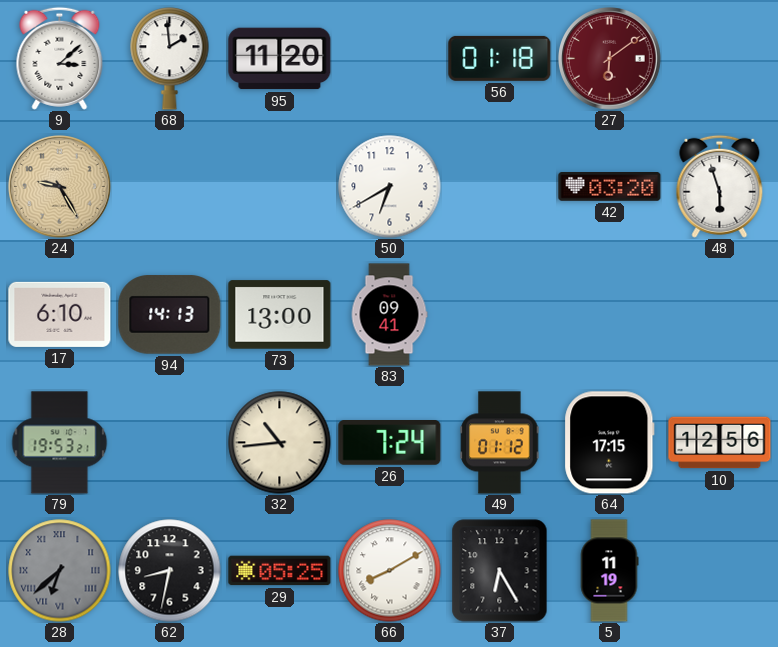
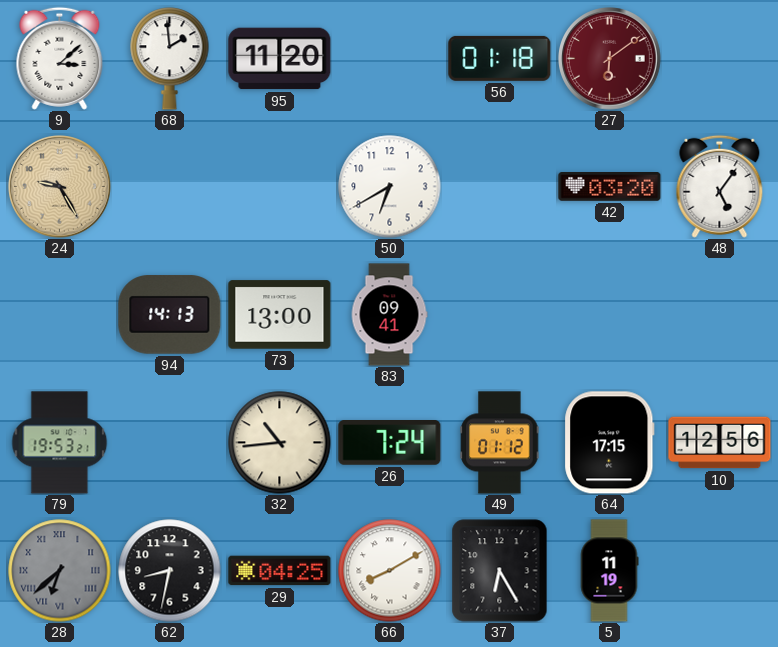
48: 5:57 -> 5:06 (720, 186)
17: 6:10 -> none (60, 314)
29: 05:25 -> 04:25 (280, 571)
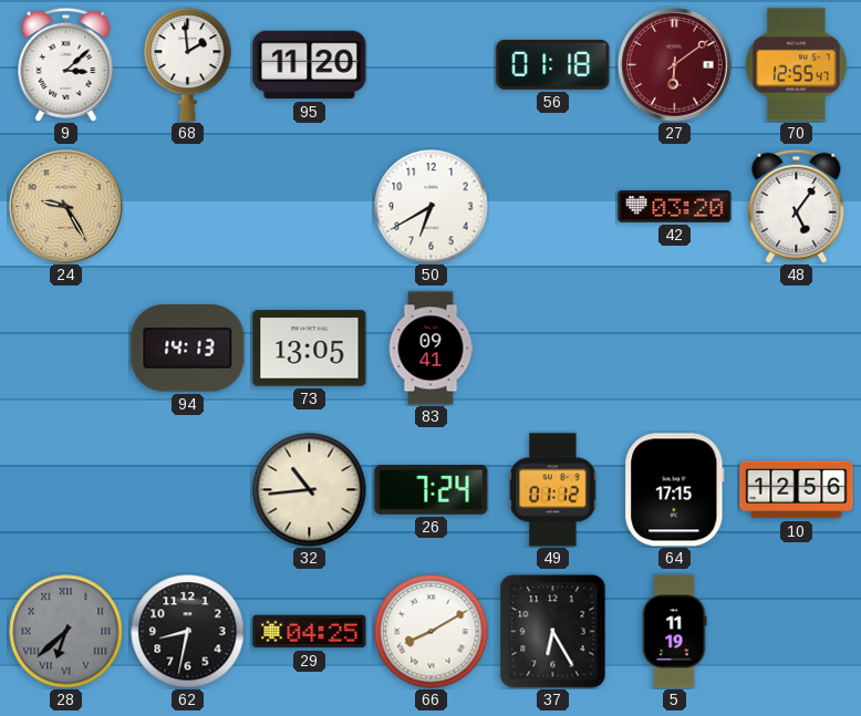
70: none -> 12:55 (797, 65)
73: 13:00 -> 13:05 (310, 349)
79: 19:53 -> none (60, 443)
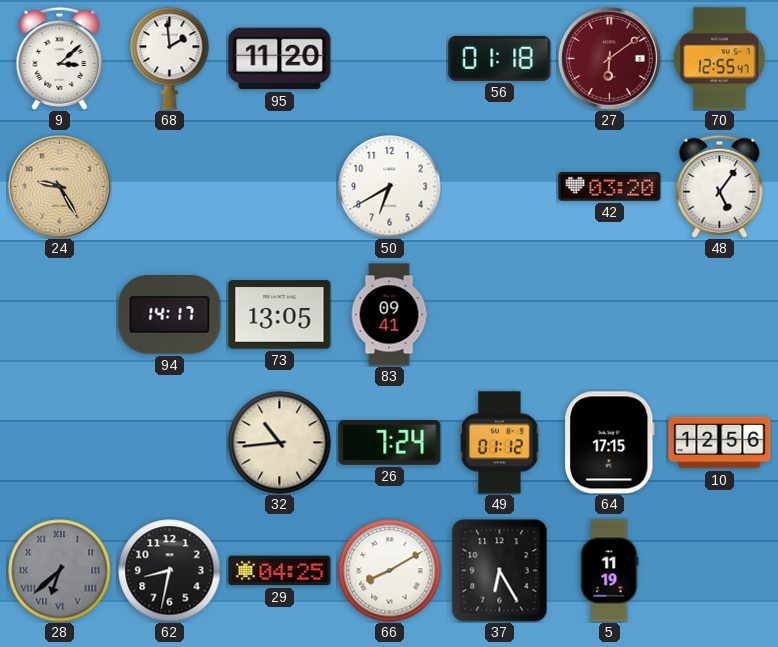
94: 14:13 -> 14:17 (170, 315)
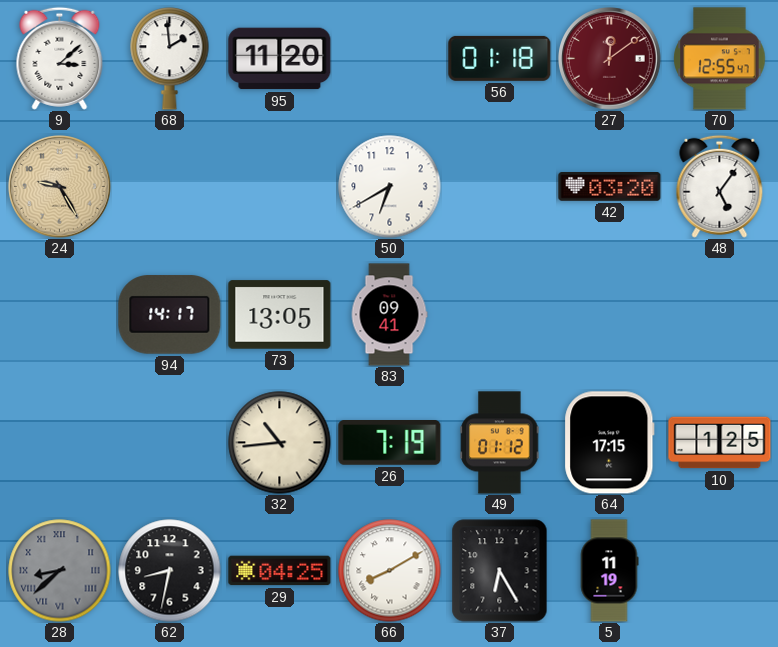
27: 6:09 -> 12:09 (610, 59)
26: 7:24 -> 7:19 (390, 443)
10: 12:56 -> 1:25 (720, 443)
28: 6:38 -> 8:38 (60, 571)
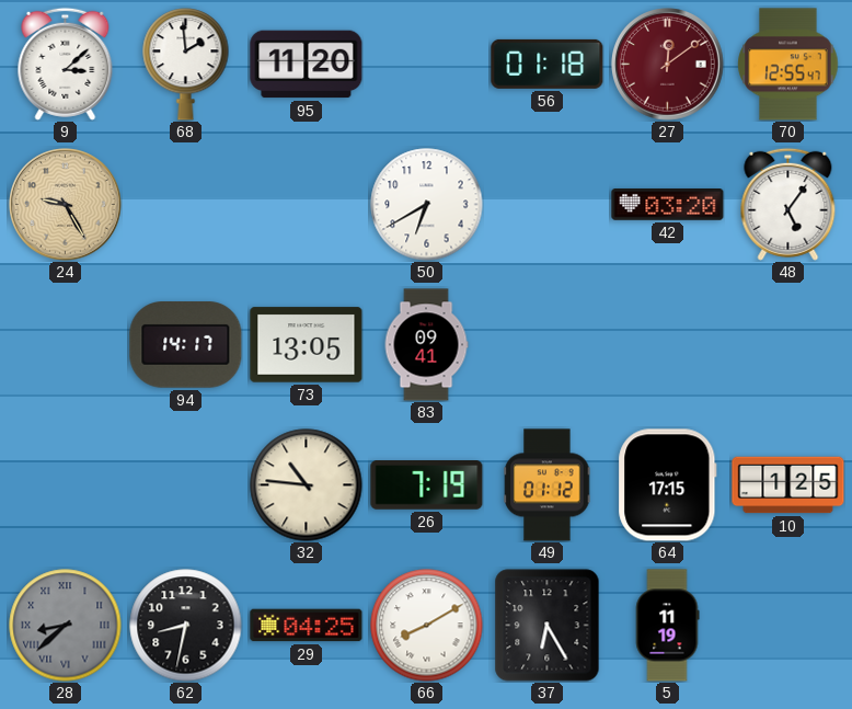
32: 10:44 -> 10:46 (307, 485)
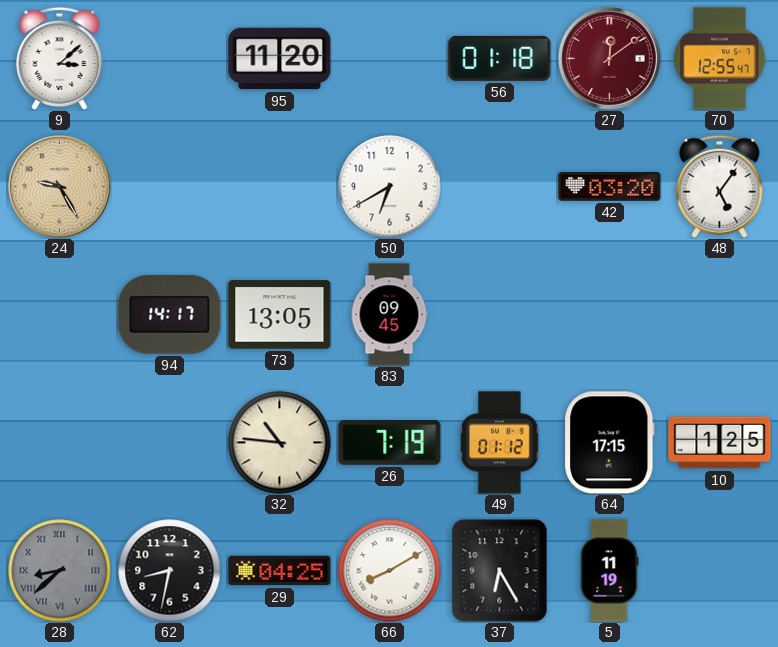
68: 1:59 -> none (186, 65)
83: 09:41 -> 09:45 (389, 315)
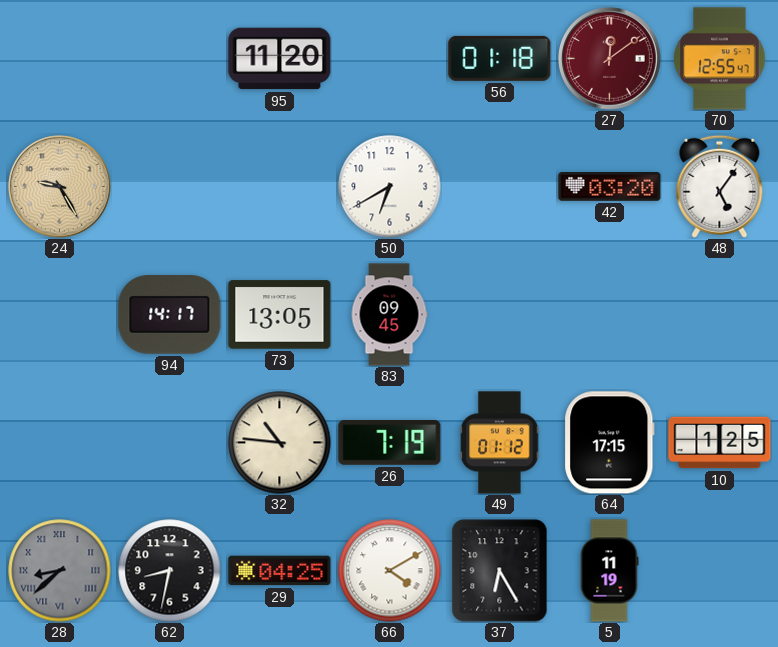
9: 3:08 -> none (60, 58)
66: 8:10 -> 4:10 (390, 571)
